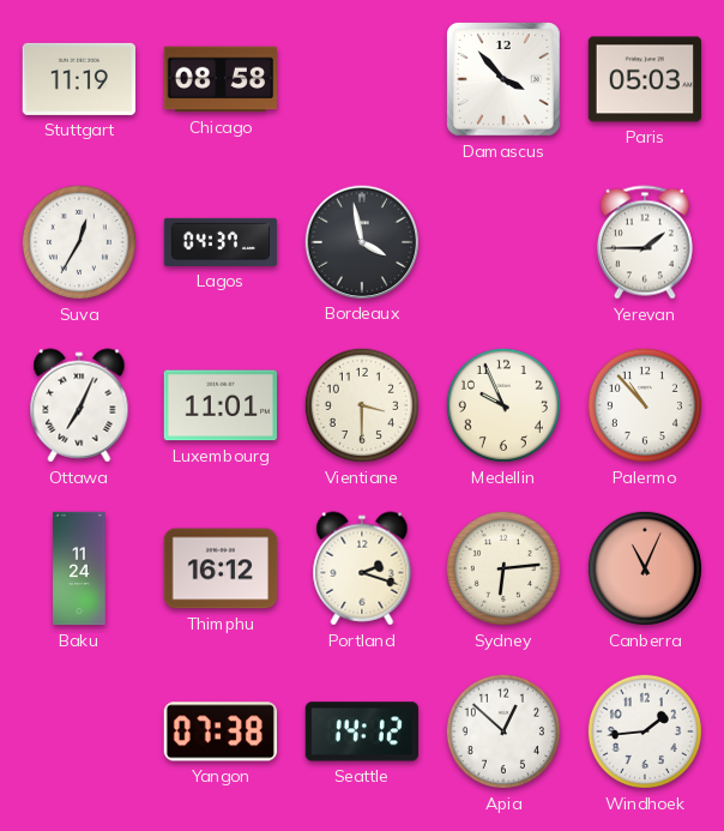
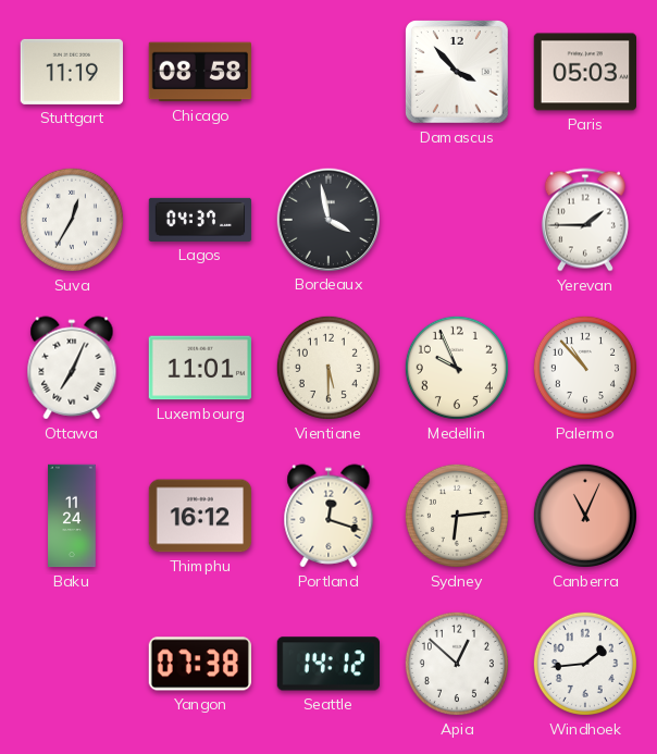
Vientiane: 3:30 -> 5:30 (328, 368)
Portland: 2:18 -> 12:18 (328, 516)
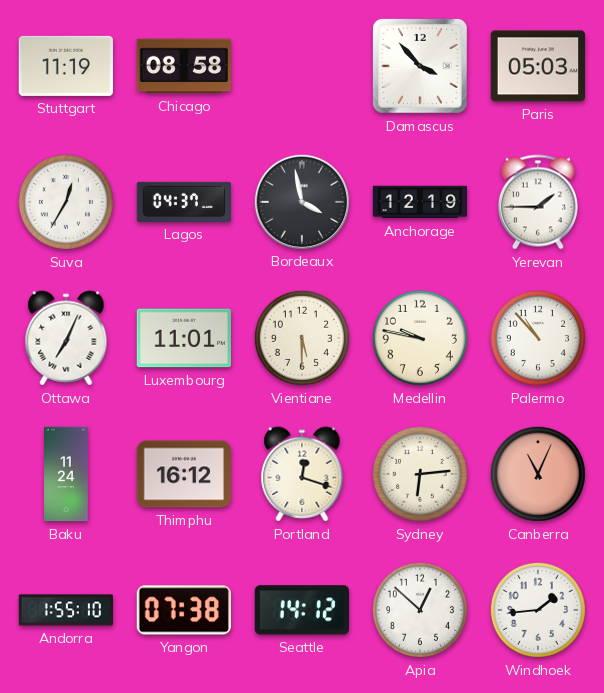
Anchorage: none -> 12:19 (420, 202)
Medellin: 9:56 -> 9:47 (420, 338)
Andorra: none -> 1:55 (66, 610)
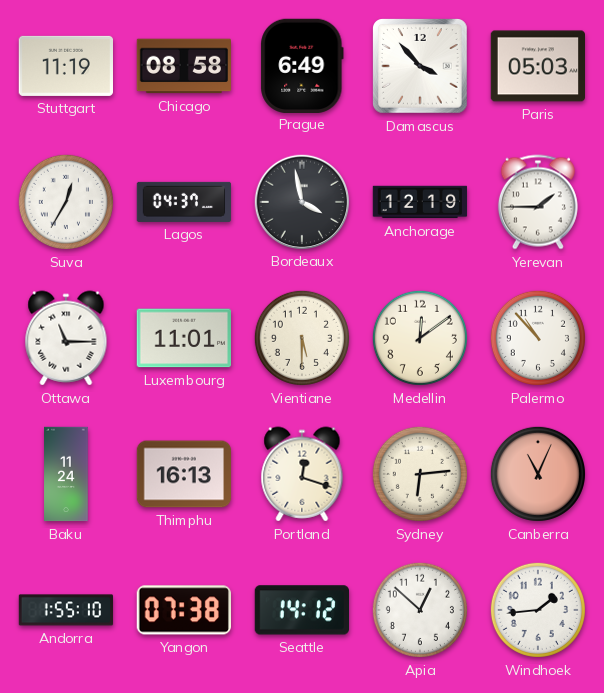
Prague: none -> 6:49 (302, 65)
Ottawa: 7:04 -> 11:15 (66, 338)
Medellin: 9:47 -> 12:09 (420, 338)
Thimphu: 16:12 -> 16:13 (184, 474)
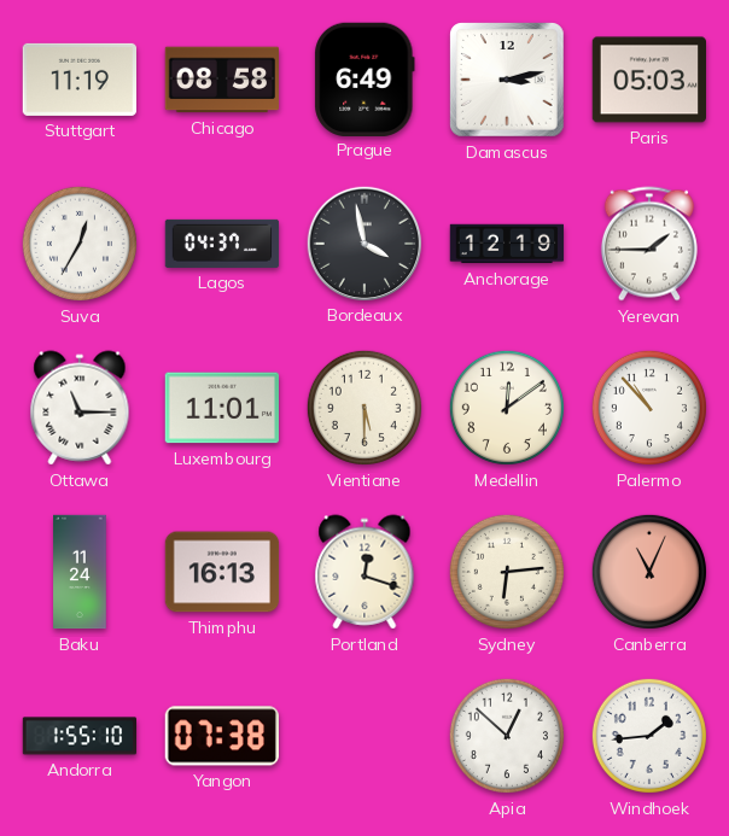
Damascus: 3:53 -> 3:13 (508, 81)
Seattle: 14:12 -> none (301, 610)
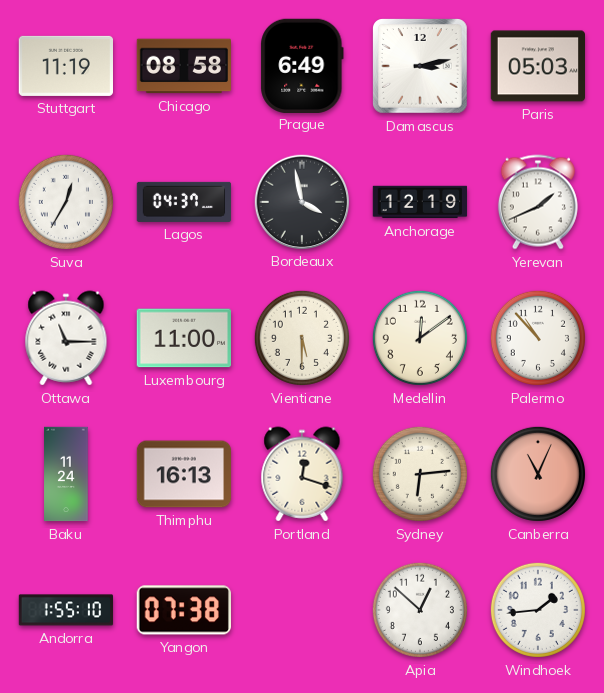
Yerevan: 1:45 -> 1:41 (538, 202)
Luxembourg: 11:01 -> 11:00 (183, 338)
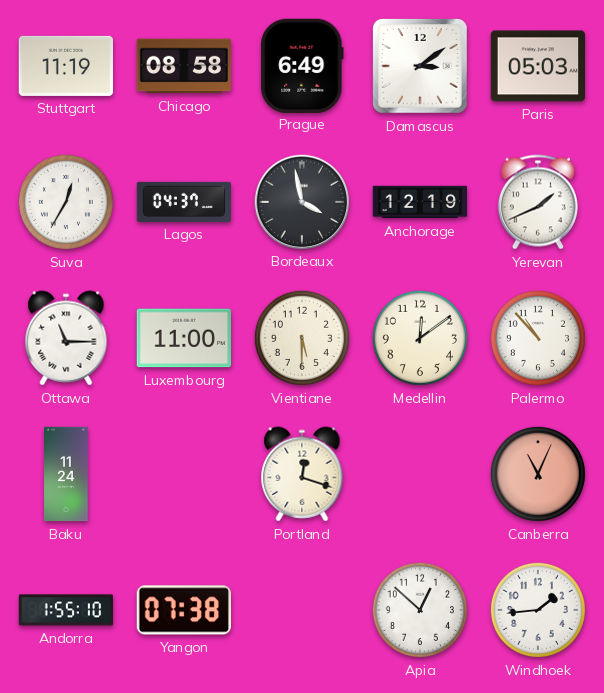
Damascus: 3:13 -> 3:09 (421, 67)
Thimphu: 16:13 -> none (184, 474)
Sydney: 6:14 -> none (420, 474)
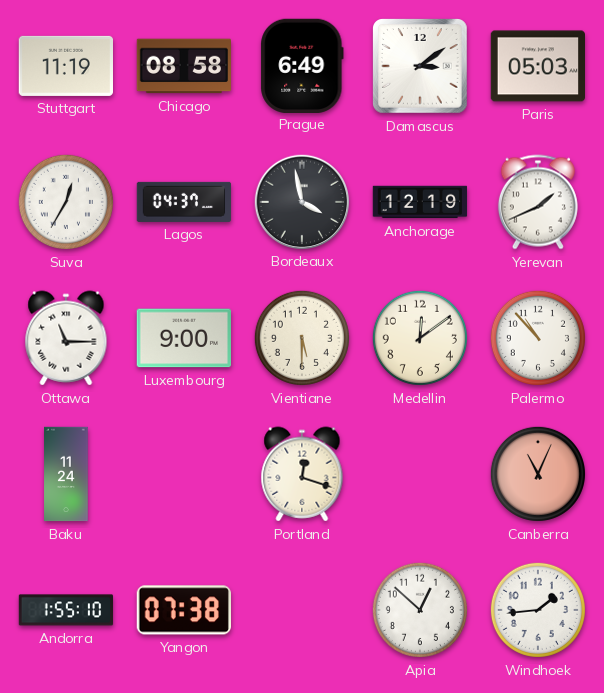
Luxembourg: 11:00 -> 9:00 (183, 338)
